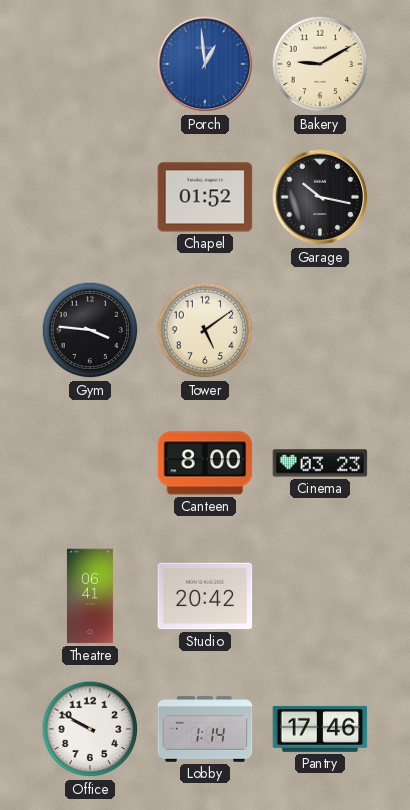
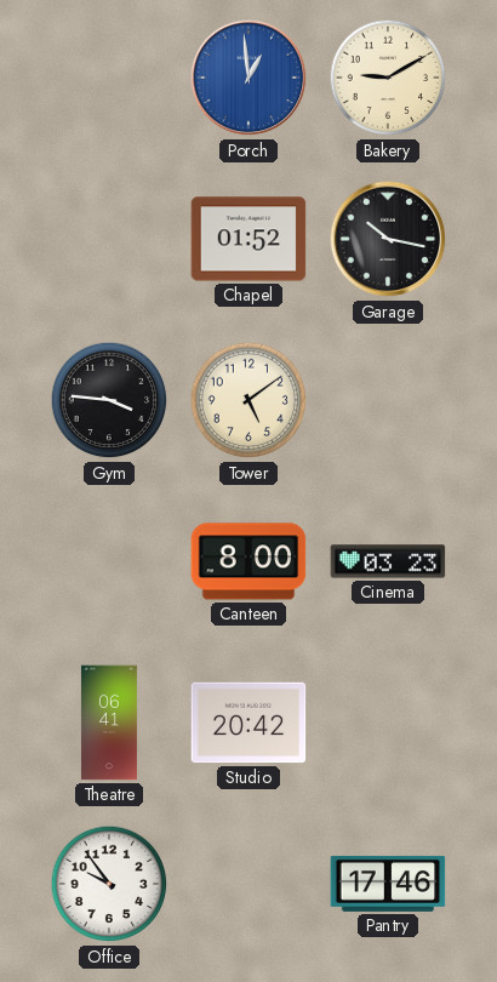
Office: 9:50 -> 9:54 (109, 884)
Lobby: 1:14 -> none (205, 729)
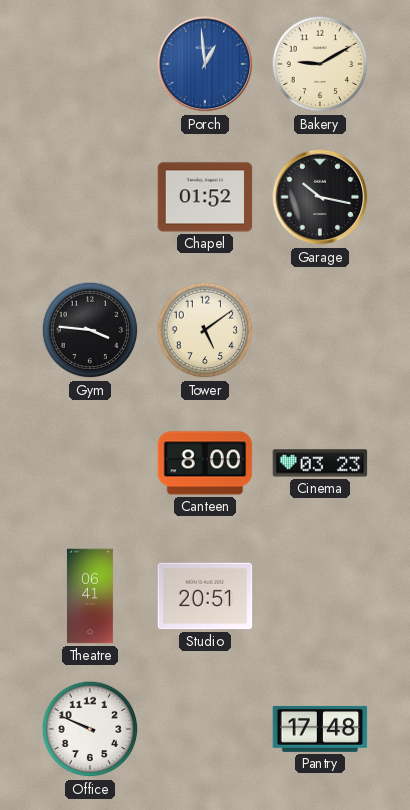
Studio: 20:42 -> 20:51 (205, 596)
Office: 9:54 -> 9:49 (90, 729)
Pantry: 17:46 -> 17:48 (320, 729)
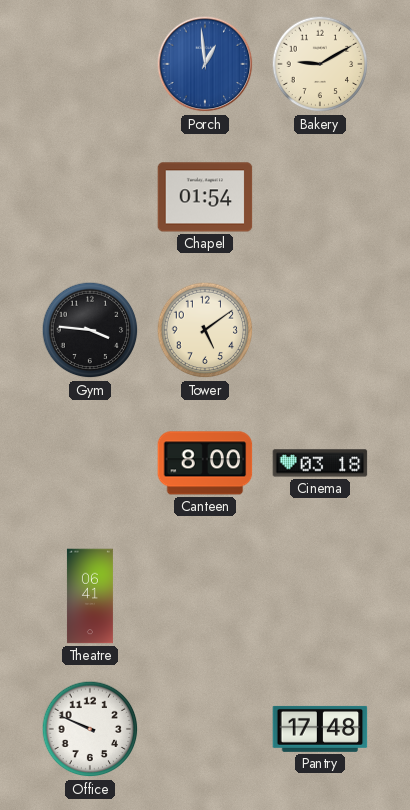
Chapel: 01:52 -> 01:54 (205, 197)
Garage: 10:17 -> none (320, 197)
Cinema: 03:23 -> 03:18 (320, 463)
Studio: 20:51 -> none (205, 596)
